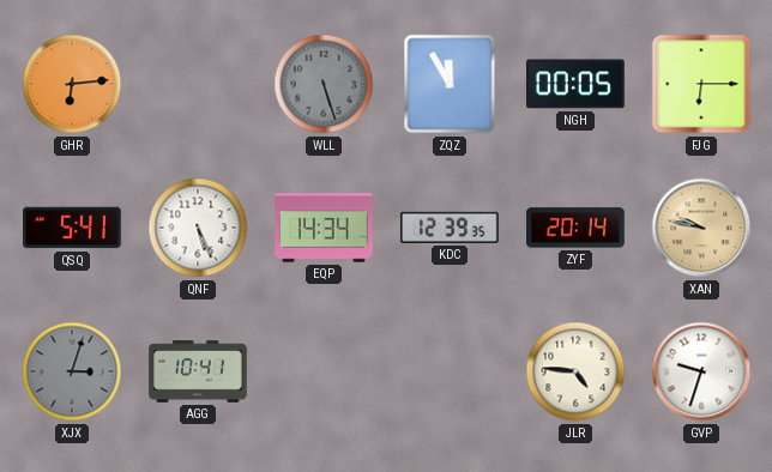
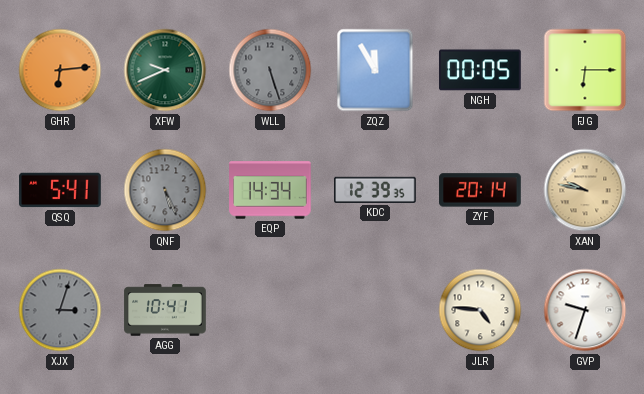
XFW: none -> 9:41 (165, 70)
QNF dial: white -> grey (165, 190)
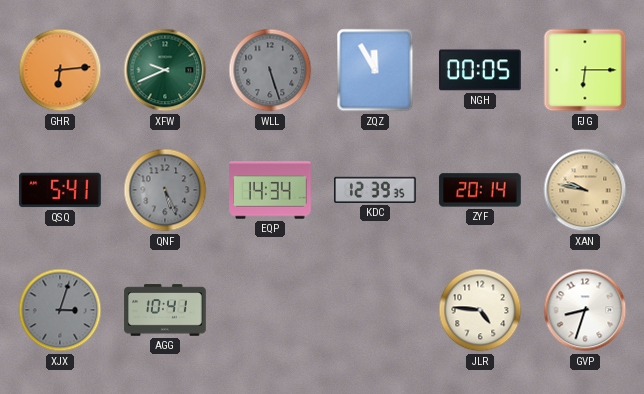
GVP: 9:33 -> 8:33 (585, 310)
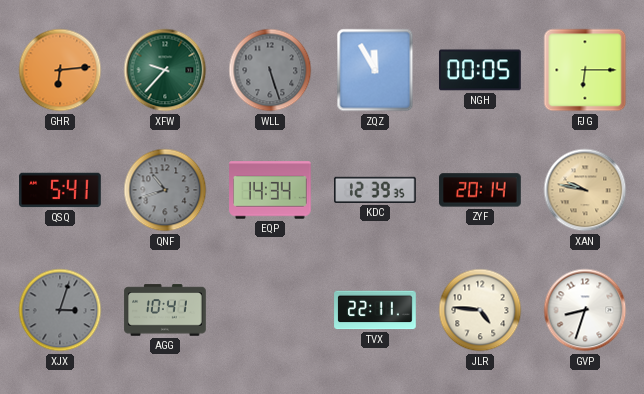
XFW: 9:41 -> 9:37 (165, 70)
QNF: 5:26 -> 10:42 (165, 190)
TVX: none -> 22:11 (375, 310)
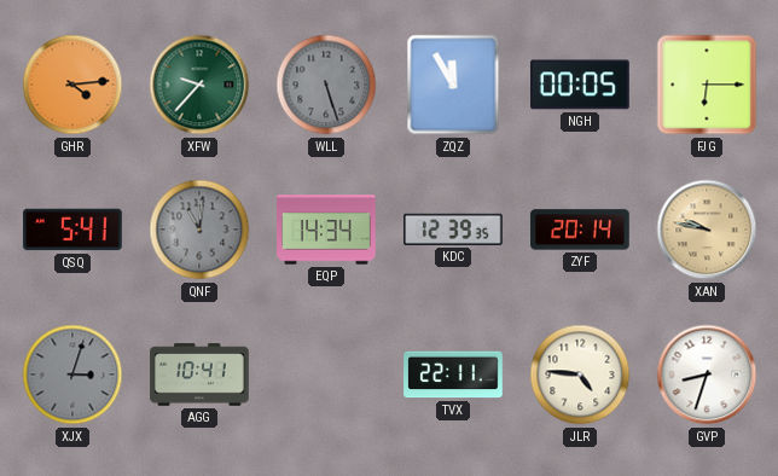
GHR: 6:14 -> 4:14 (72, 85)
QNF: 10:42 -> 11:01 (199, 230)
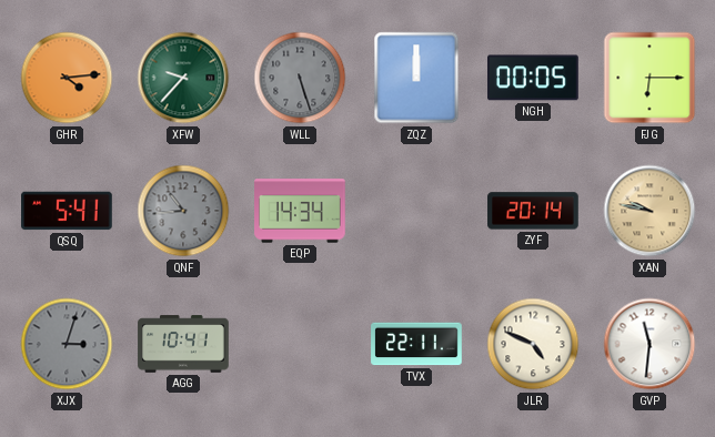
ZQZ: 11:55 -> 12:00 (416, 78)
QNF: 11:01 -> 10:44 (183, 211)
KDC: 12:39 -> none (453, 230)
JLR: 4:46 -> 4:49 (533, 344)
GVP: 8:33 -> 11:31 (649, 344)
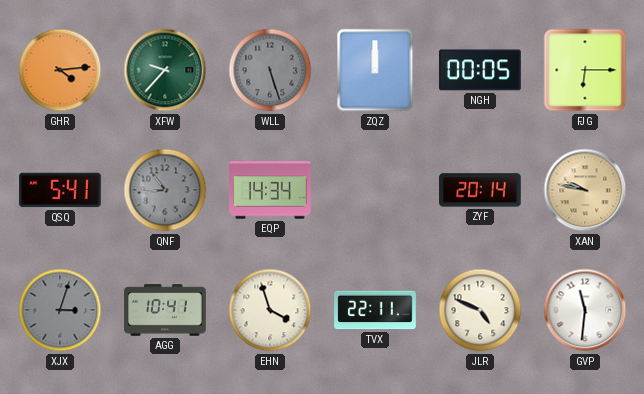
EHN: none -> 3:57 (270, 310)
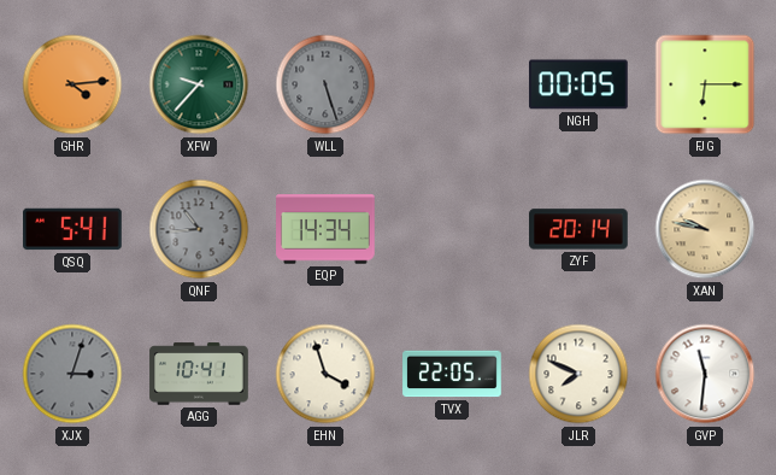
ZQZ: 12:00 -> none (375, 70)
TVX: 22:11 -> 22:05 (452, 374)
JLR: 4:49 -> 7:49 (578, 374)
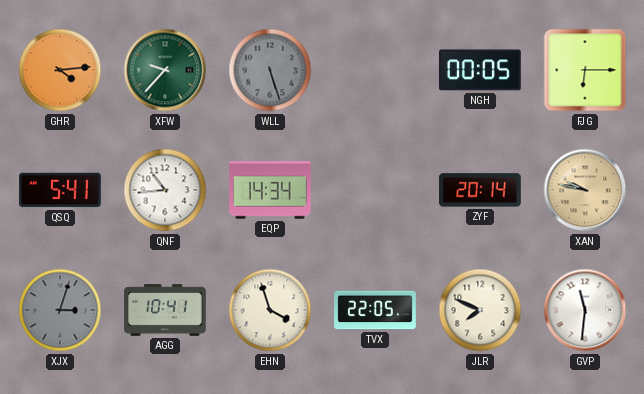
QNF dial: grey -> white (165, 190)
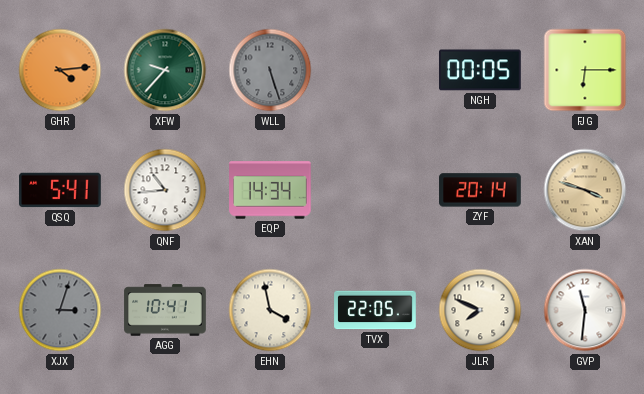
XAN: 9:47 -> 3:48 (585, 190)
EHN: 3:57 -> 3:58 (270, 310)
